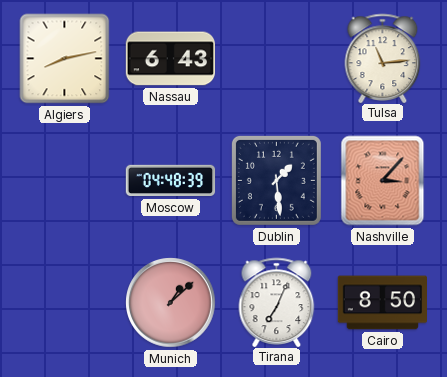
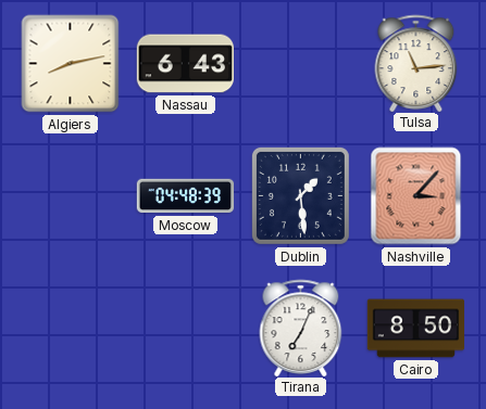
Munich: 1:08 -> none (171, 303)
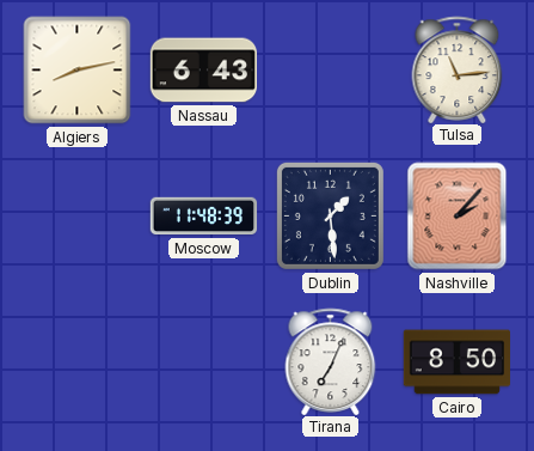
Moscow: 04:48 -> 11:48 (204, 217)
Nashville: 3:07 -> 2:07 (458, 217)
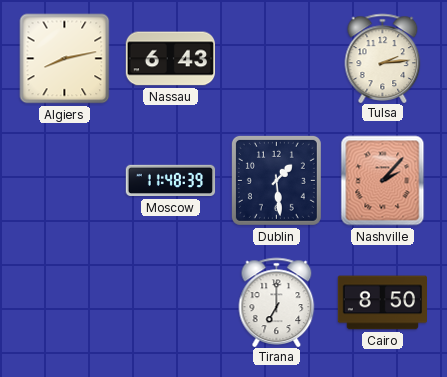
Tulsa: 11:14 -> 2:14 (383, 58)
Tirana: 7:04 -> 7:00 (277, 302)
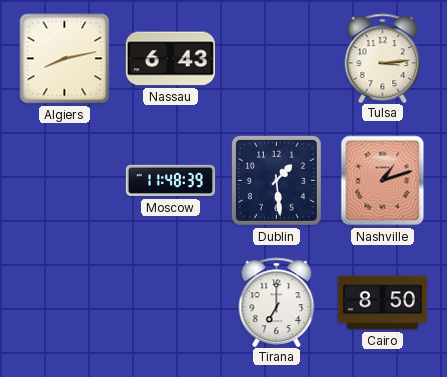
Tulsa: 2:14 -> 3:14 (383, 58)
Nashville: 2:07 -> 1:12 (383, 181)
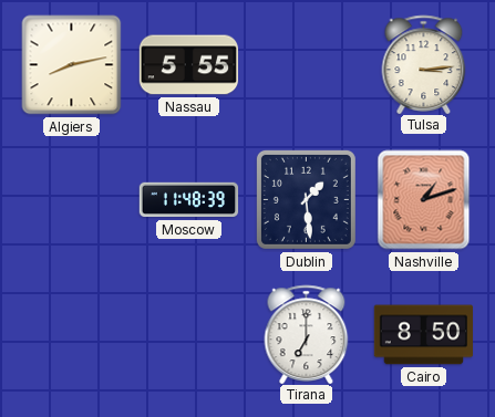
Nassau: 6:43 -> 5:55 (188, 65)
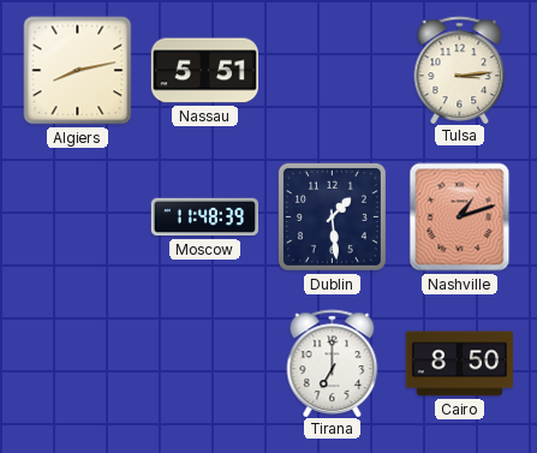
Nassau: 5:55 -> 5:51 (204, 71)
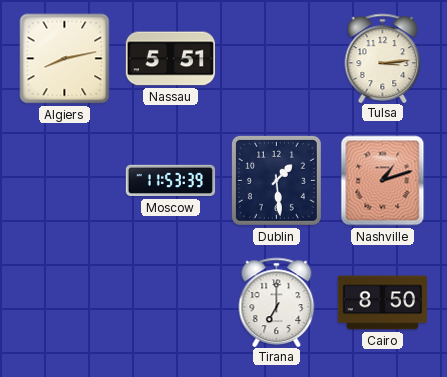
Moscow: 11:48 -> 11:53 (171, 181)
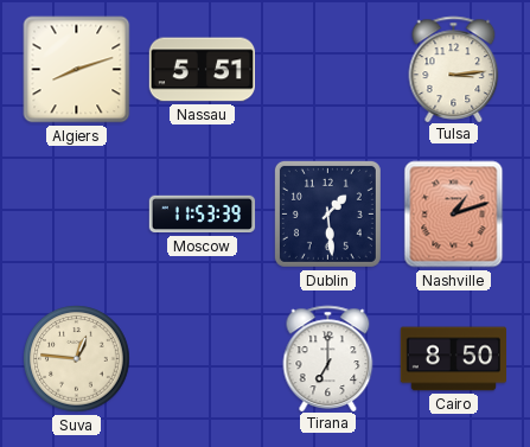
Algiers: 8:13 -> 8:12 (77, 70)
Suva: none -> 12:46 (77, 359)
